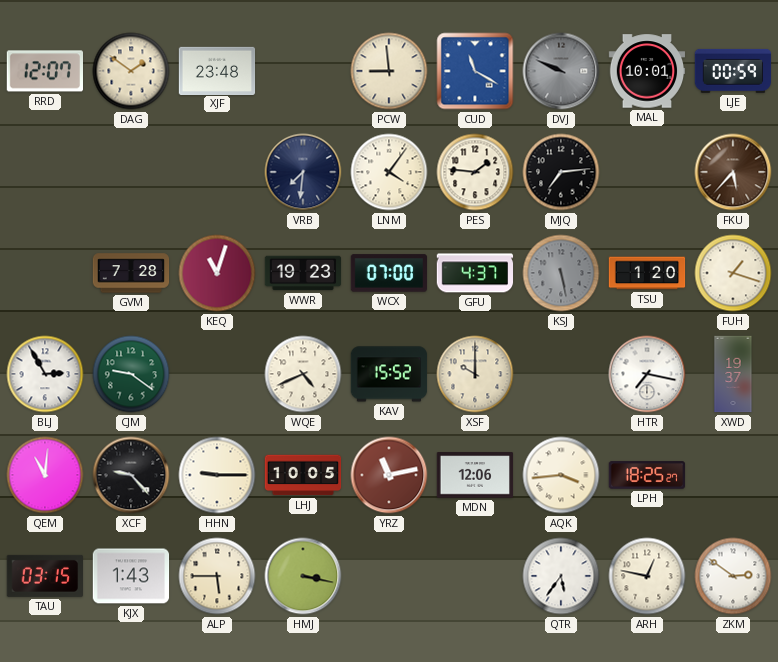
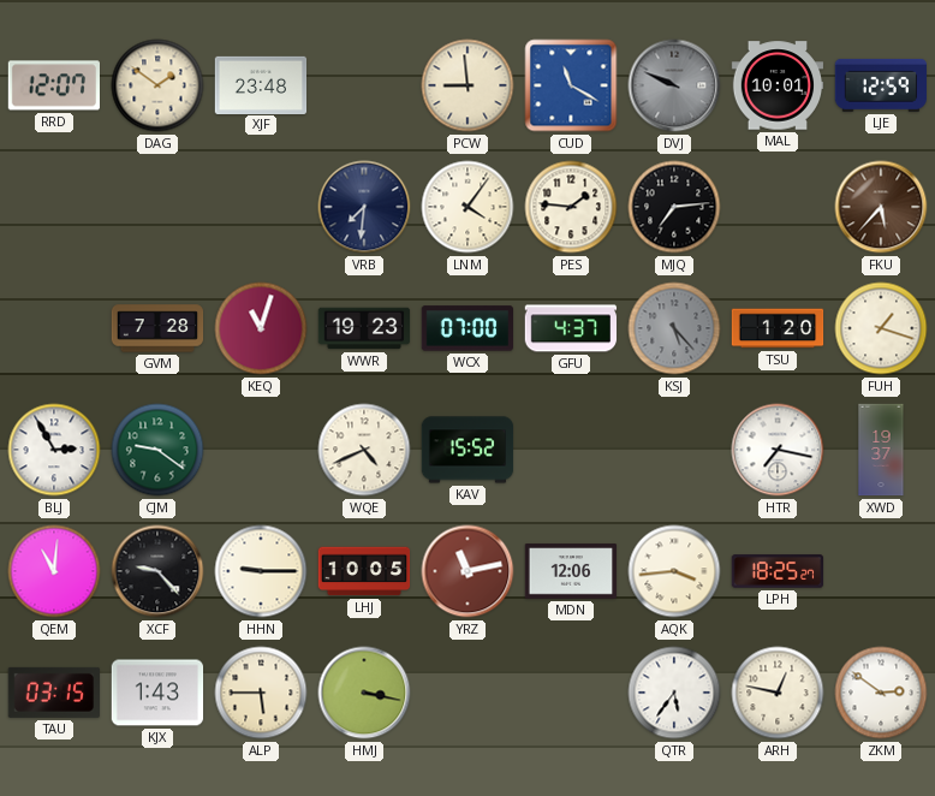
LJE: 00:59 -> 12:59 (880, 85)
KSJ: 5:28 -> 5:23 (674, 328)
XSF: 10:00 -> none (475, 374)
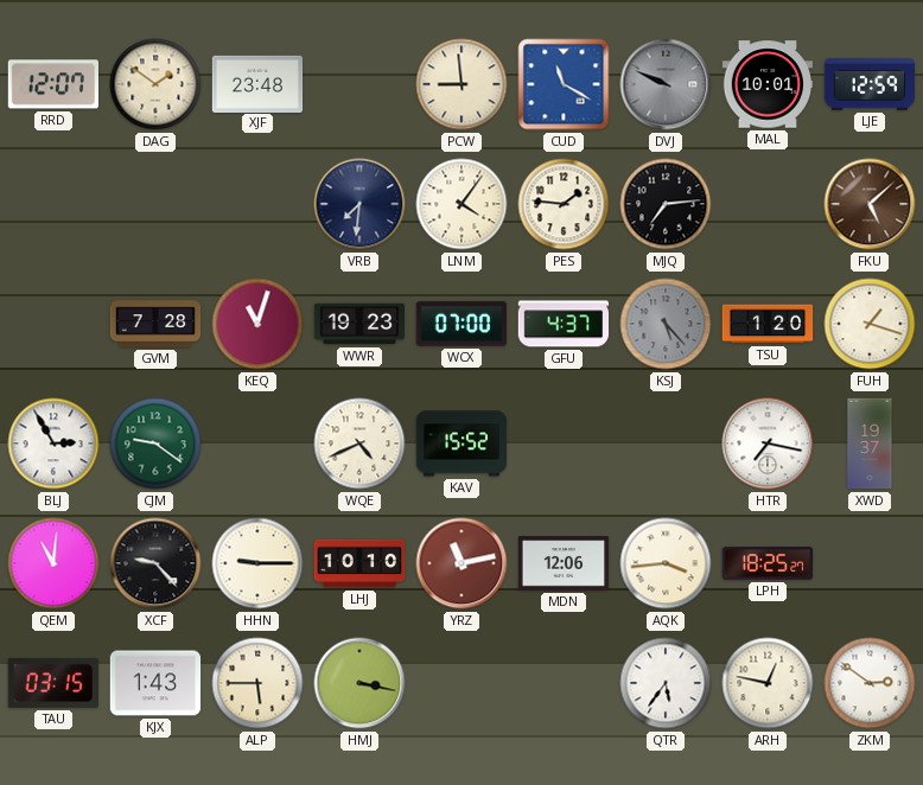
FKU: 5:37 -> 5:08 (870, 204)
LHJ: 10:05 -> 10:10 (359, 563)
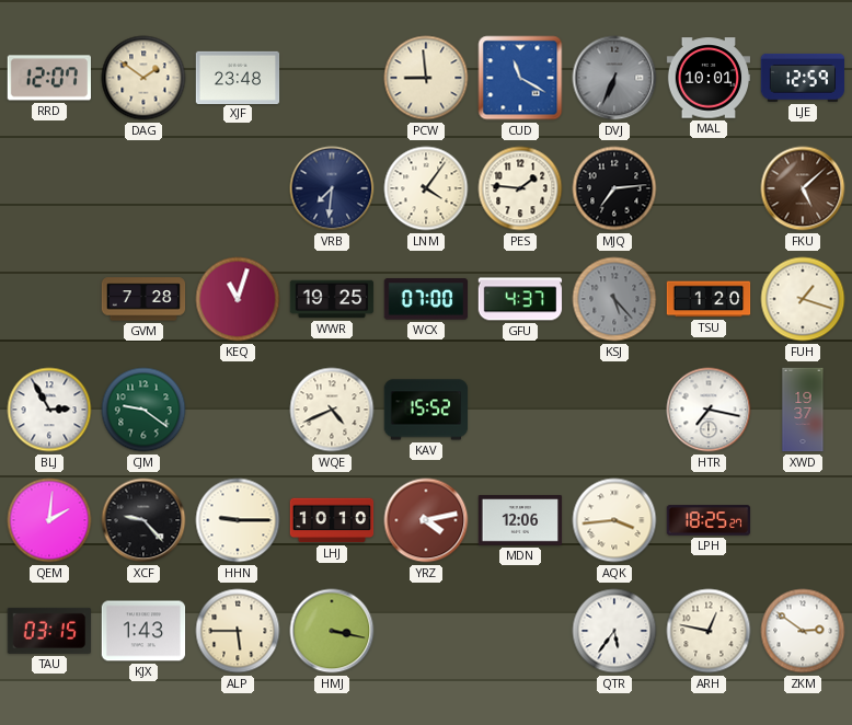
DVJ: 9:49 -> 6:34 (614, 78)
WWR: 19:23 -> 19:25 (332, 299)
QEM: 11:01 -> 2:01 (49, 520)
YRZ: 11:13 -> 4:13 (426, 520)
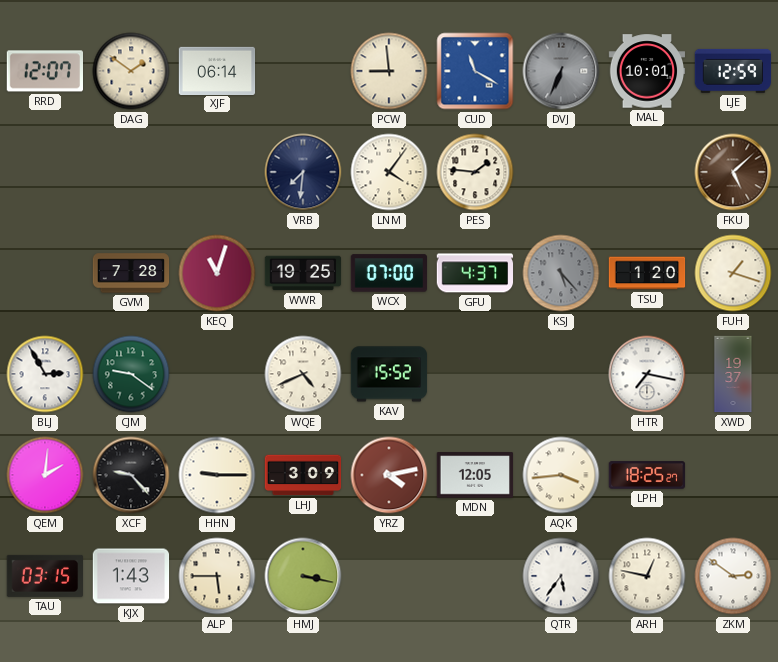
XJF: 23:48 -> 06:14 (217, 70)
MJQ: 7:14 -> none (614, 188)
LHJ: 10:10 -> 3:09 (303, 475)
MDN: 12:06 -> 12:05 (475, 475)
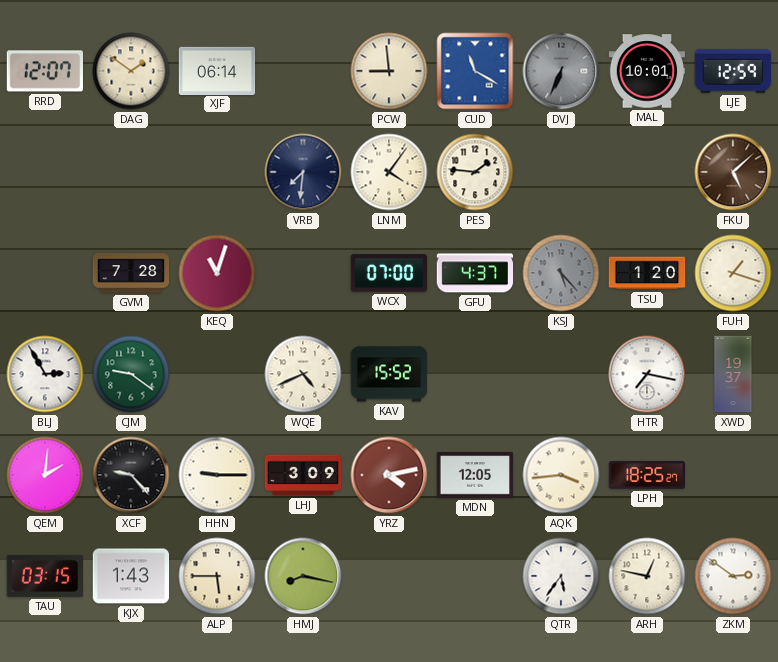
WWR: 19:25 -> none (303, 273)
HMJ: 3:17 -> 8:17 (303, 576)
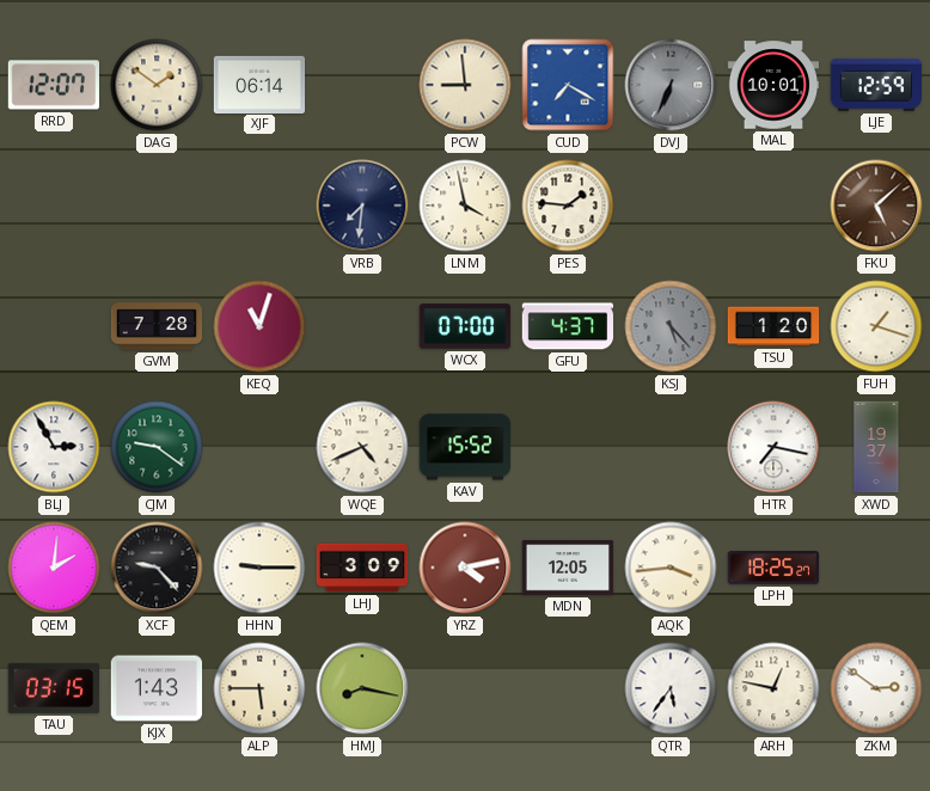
CUD: 11:20 -> 7:20 (568, 85)
LNM: 4:06 -> 3:58 (465, 206)
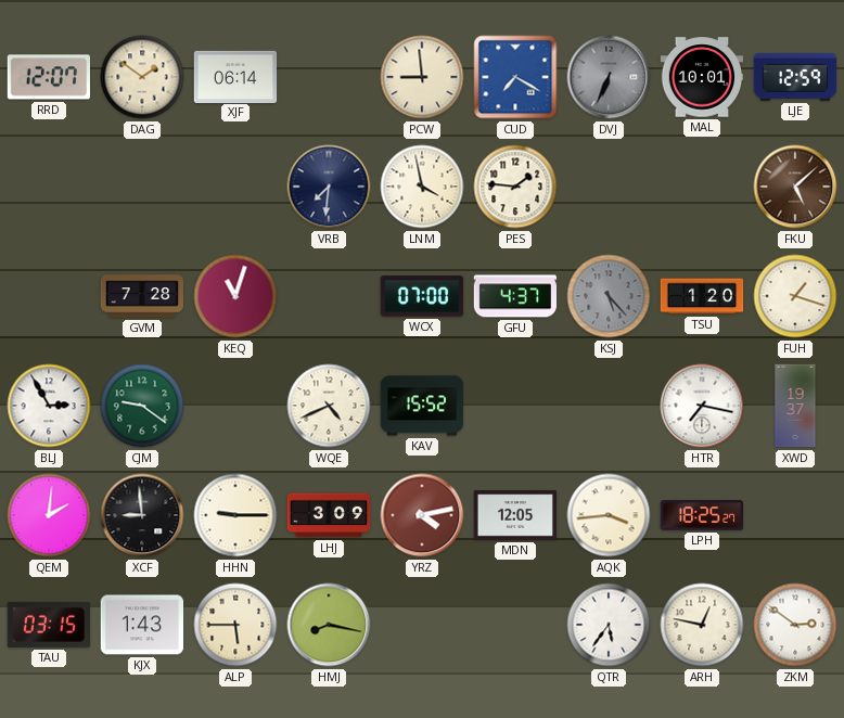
XCF: 9:23 -> 8:59 (142, 515)
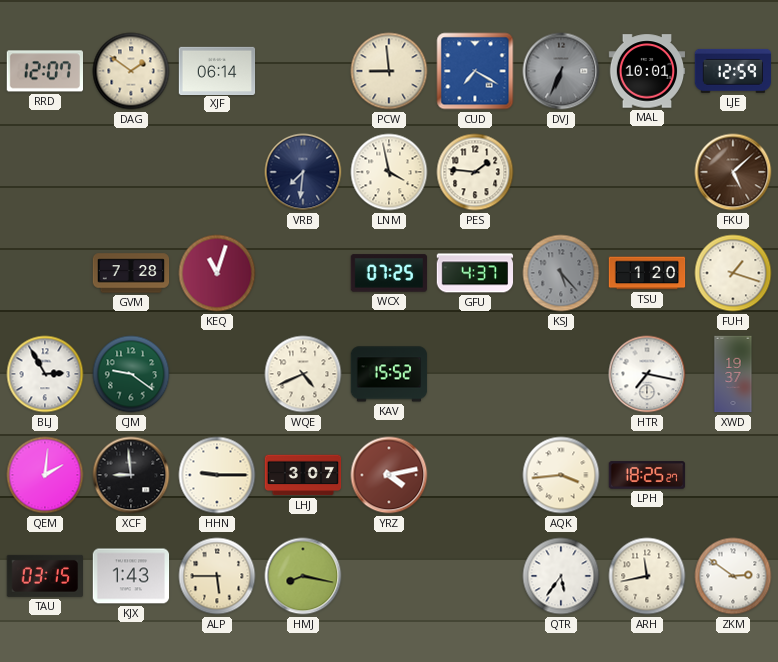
WCX: 07:00 -> 07:25 (389, 273)
LHJ: 3:09 -> 3:07 (303, 475)
MDN: 12:05 -> none (515, 515)
ARH: 12:47 -> 11:43 (647, 576)
